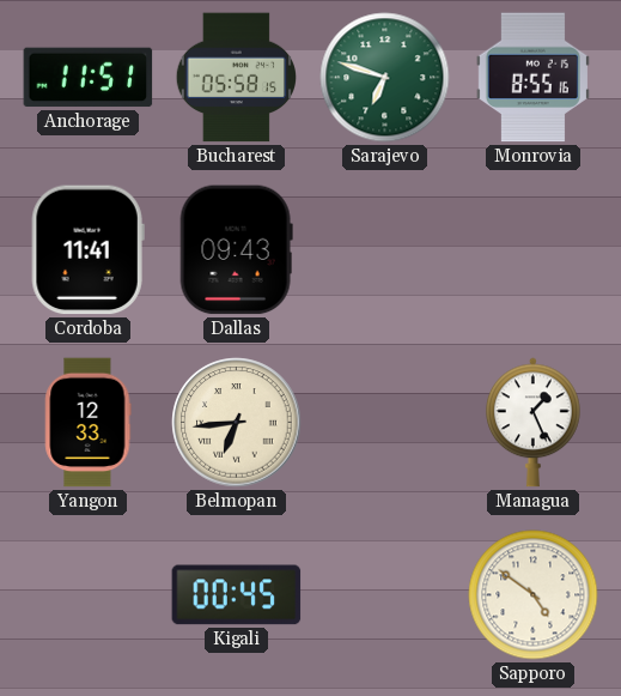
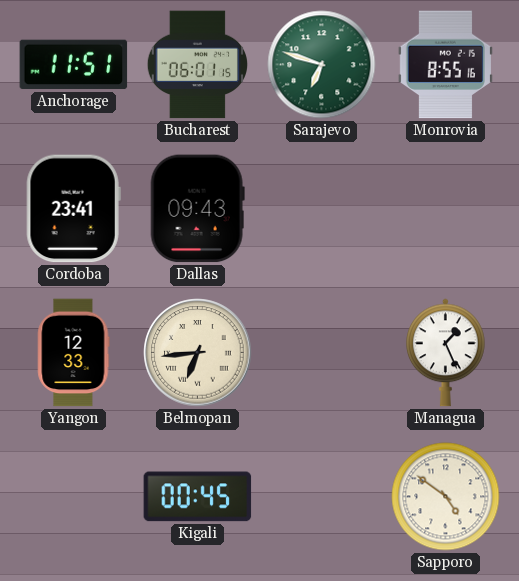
Bucharest: 05:58 -> 06:01 (197, 65)
Cordoba: 11:41 -> 23:41 (73, 209)
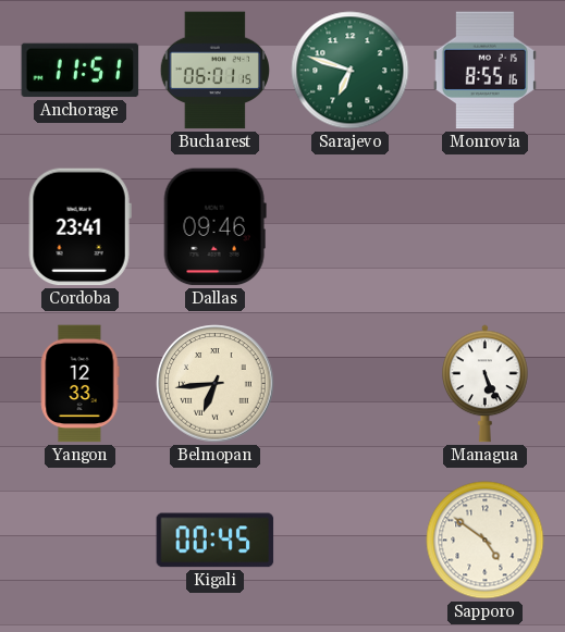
Dallas: 09:43 -> 09:46 (214, 227)
Managua: 1:26 -> 5:26 (486, 384)
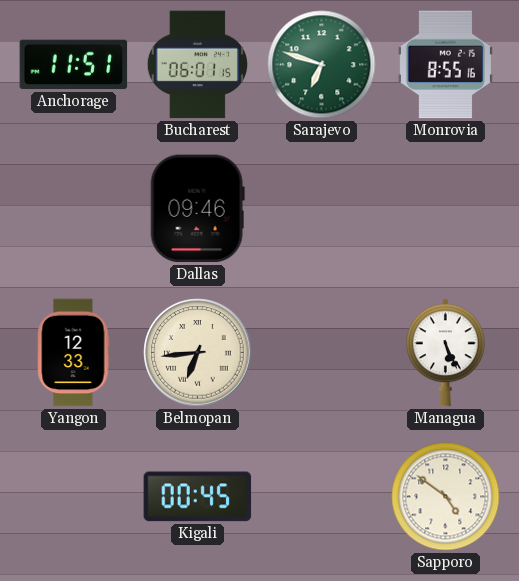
Cordoba: 23:41 -> none (79, 227)
